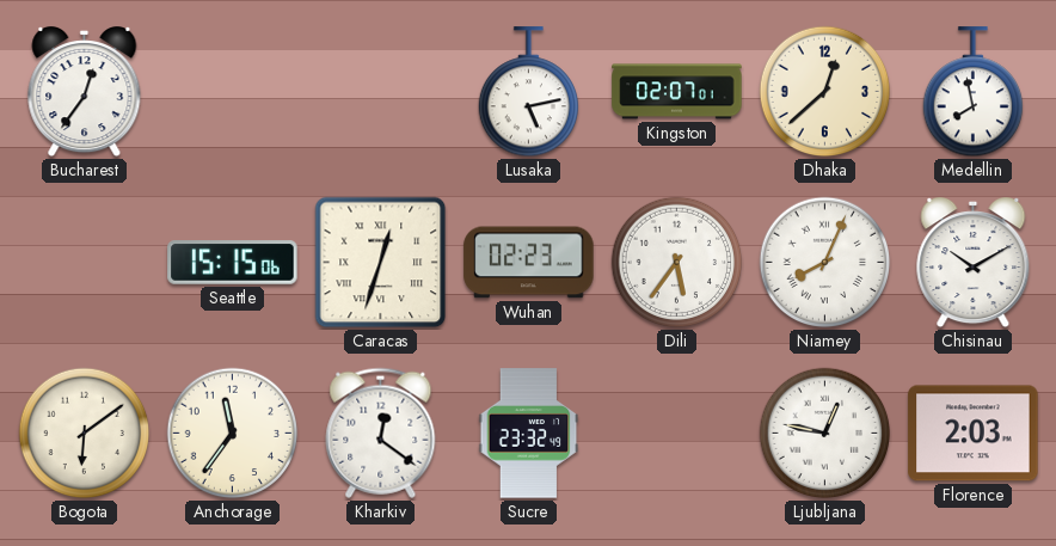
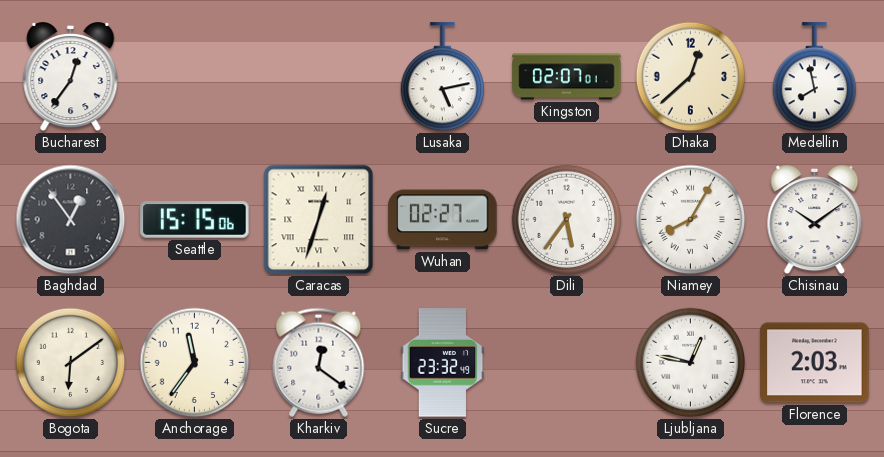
Baghdad: none -> 12:54 (71, 220)
Wuhan: 02:23 -> 02:27 (443, 220)
Niamey: 8:04 -> 8:05 (691, 220)
Chisinau: 10:10 -> 10:09 (815, 221)
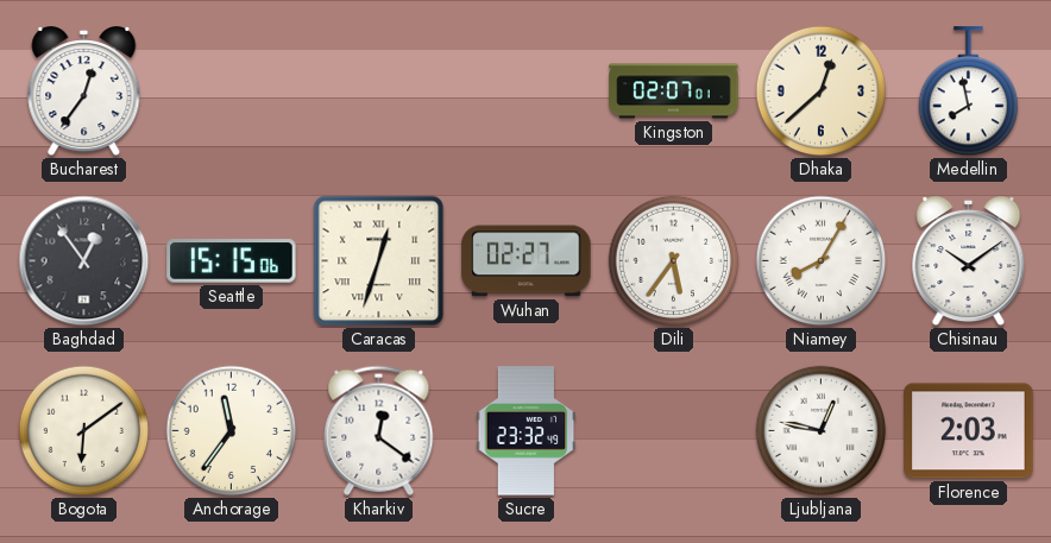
Lusaka: 5:13 -> none (442, 77)
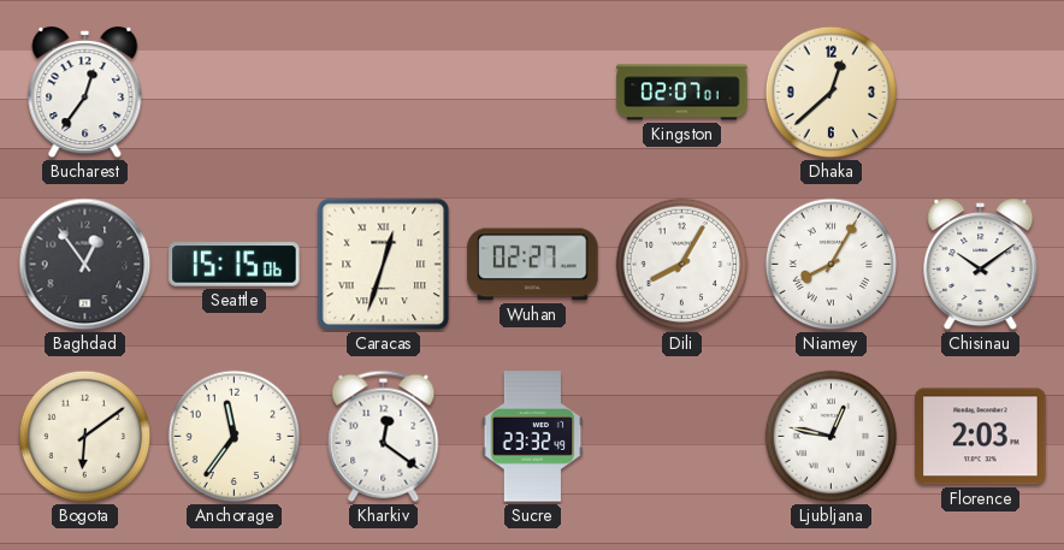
Medellin: 7:58 -> none (968, 91)
Dili: 5:36 -> 8:05 (682, 265)
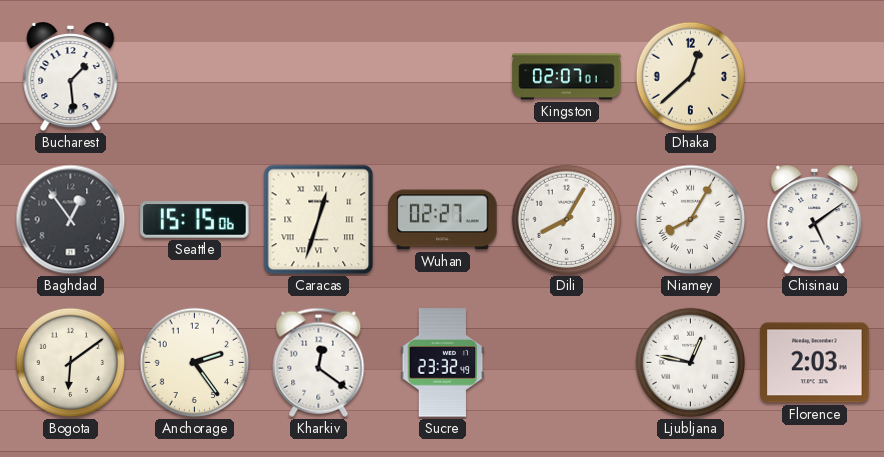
Bucharest: 12:36 -> 1:29 (71, 78)
Chisinau: 10:09 -> 5:09 (815, 221)
Anchorage: 11:36 -> 2:24 (195, 363)
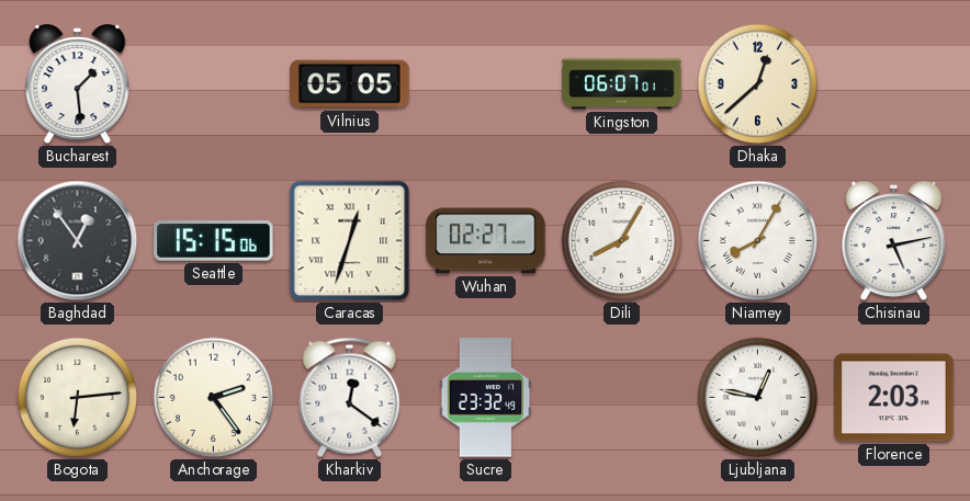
Vilnius: none -> 05:05 (350, 84)
Kingston: 02:07 -> 06:07 (622, 84)
Chisinau: 5:09 -> 5:13 (894, 242)
Bogota: 6:09 -> 6:14 (78, 398)
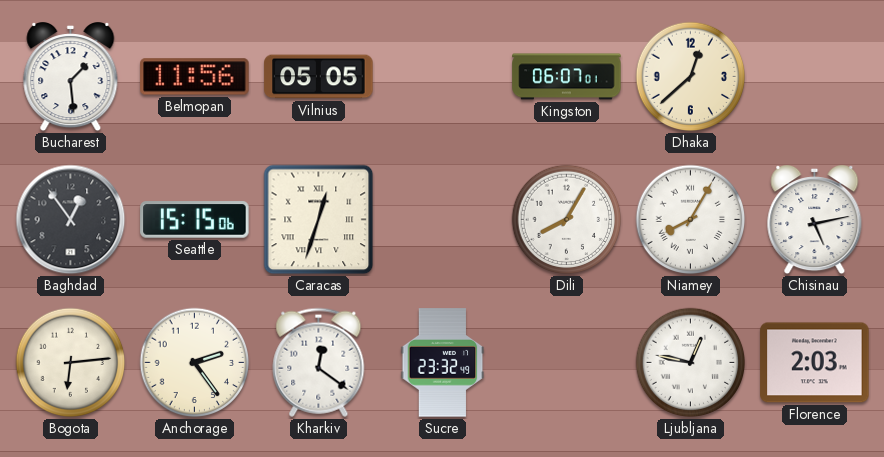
Belmopan: none -> 11:56 (195, 77)
Wuhan: 02:27 -> none (486, 241)
